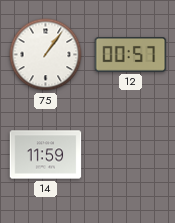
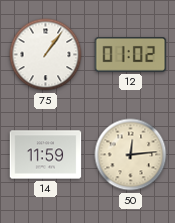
12: 00:57 -> 01:02 (131, 55)
50: none -> 12:14 (131, 155)
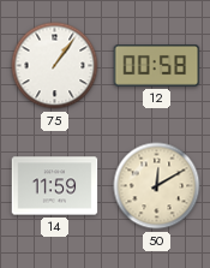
12: 01:02 -> 00:58 (157, 66)
50: 12:14 -> 12:10 (157, 186)
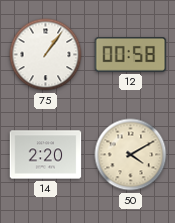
14: 11:59 -> 2:20 (46, 155)
50: 12:10 -> 4:10 (131, 155)
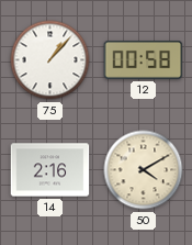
75: 1:06 -> 1:07 (50, 60)
14: 2:20 -> 2:16 (50, 170)
